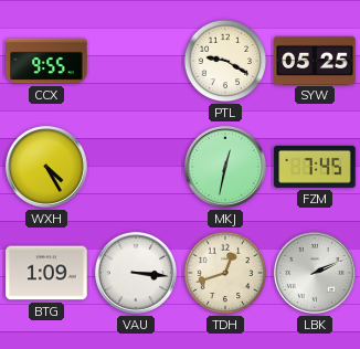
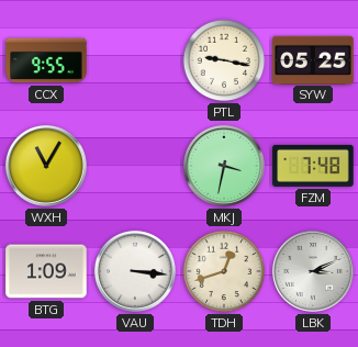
PTL: 9:20 -> 9:17 (224, 60)
WXH: 4:25 -> 11:05 (46, 166)
MKJ: 12:32 -> 3:32 (224, 166)
FZM: 7:45 -> 7:48 (313, 166)
LBK: 2:11 -> 3:11 (313, 271)
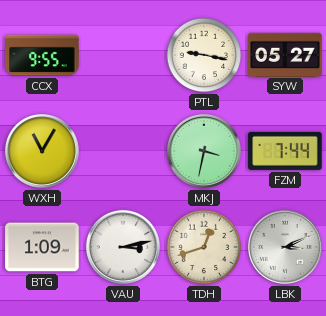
SYW: 05:25 -> 05:27 (285, 54)
FZM: 7:48 -> 7:44 (285, 151)
VAU: 3:16 -> 3:13 (123, 247)
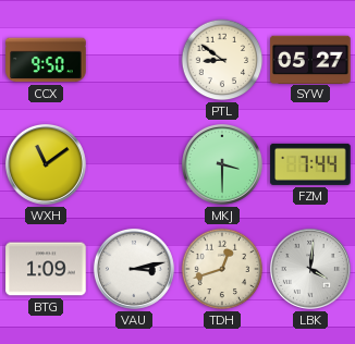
CCX: 9:55 -> 9:50 (46, 60)
PTL: 9:17 -> 8:51 (222, 60)
WXH: 11:05 -> 11:09 (46, 164)
MKJ: 3:32 -> 3:30 (222, 164)
LBK: 3:11 -> 4:01 (310, 269)
